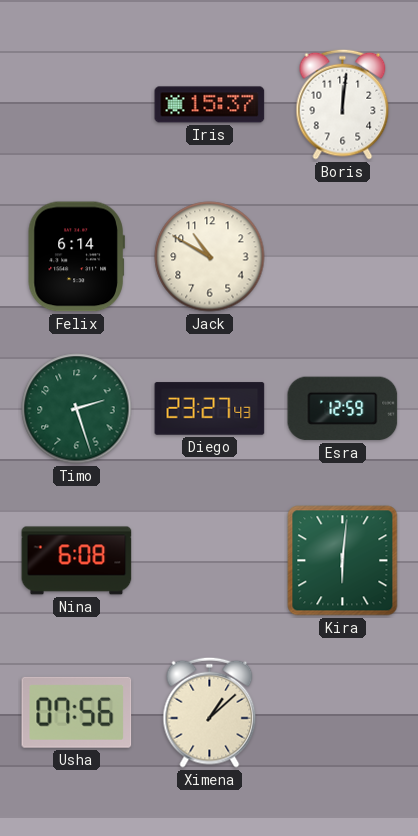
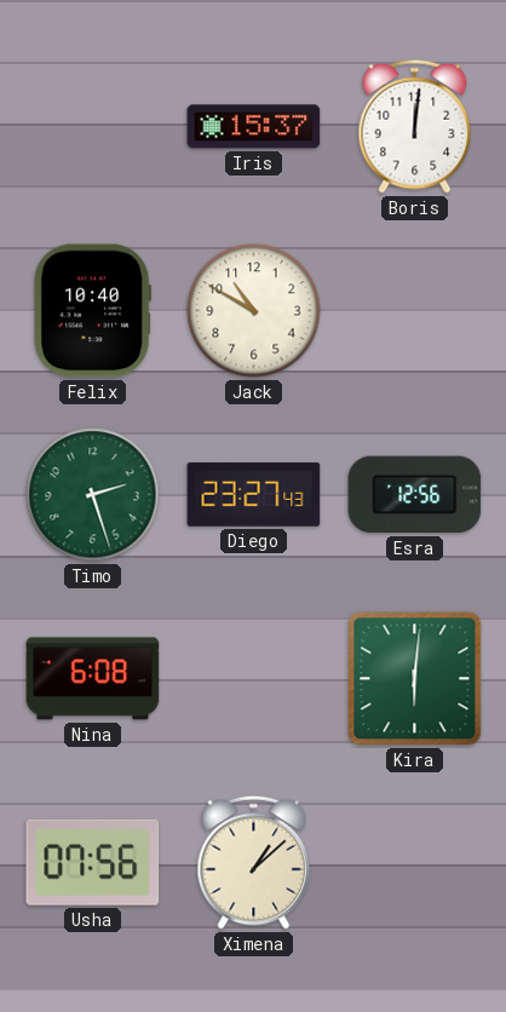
Felix: 6:14 -> 10:40 (92, 311)
Esra: 12:59 -> 12:56 (415, 495)
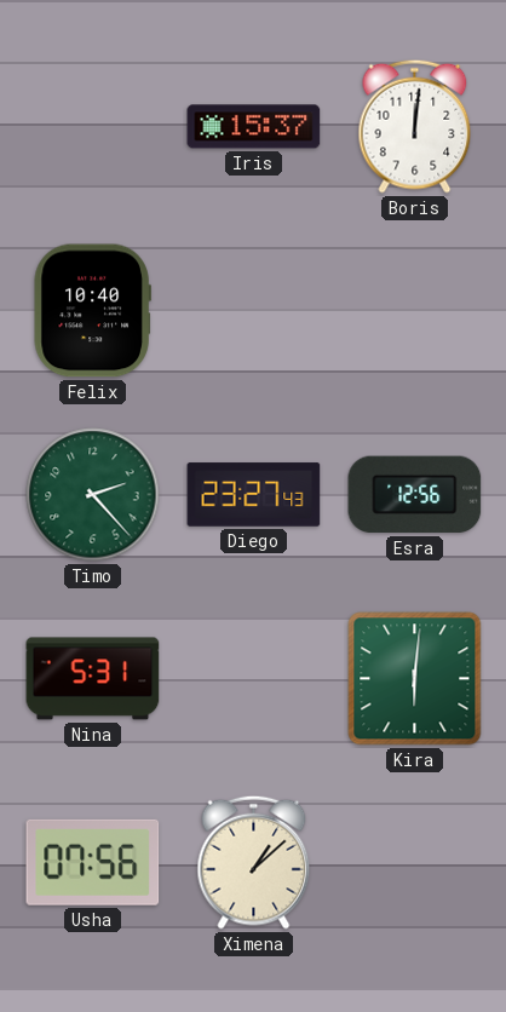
Jack: 10:50 -> none (254, 311)
Timo: 2:27 -> 2:23 (93, 495)
Nina: 6:08 -> 5:31 (93, 679)
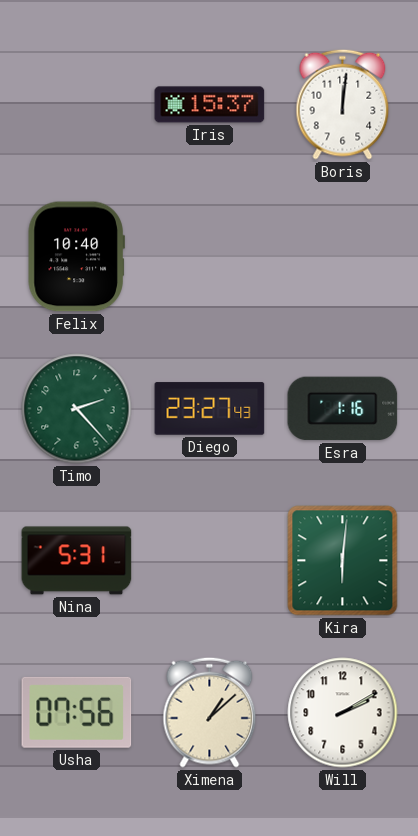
Esra: 12:56 -> 1:16 (343, 409)
Will: none -> 2:10 (343, 713)
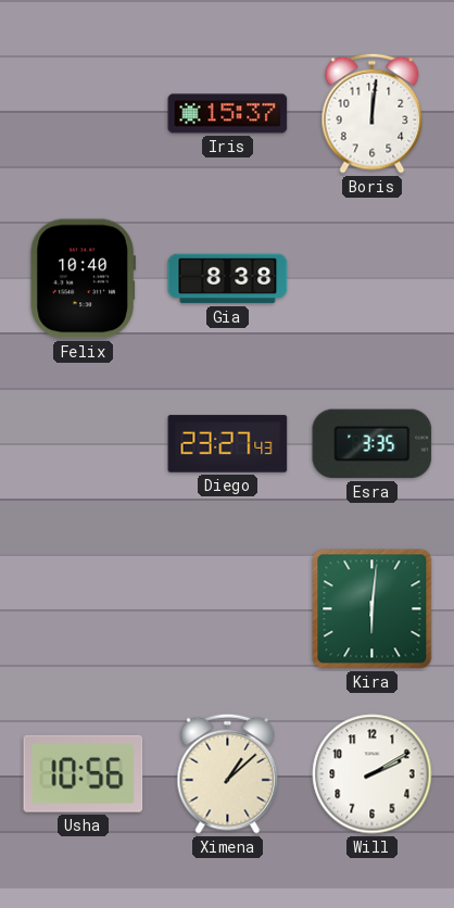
Gia: none -> 8:38 (228, 279)
Timo: 2:23 -> none (77, 409)
Esra: 1:16 -> 3:35 (373, 444)
Nina: 5:31 -> none (77, 561)
Usha: 07:56 -> 10:56 (84, 773)
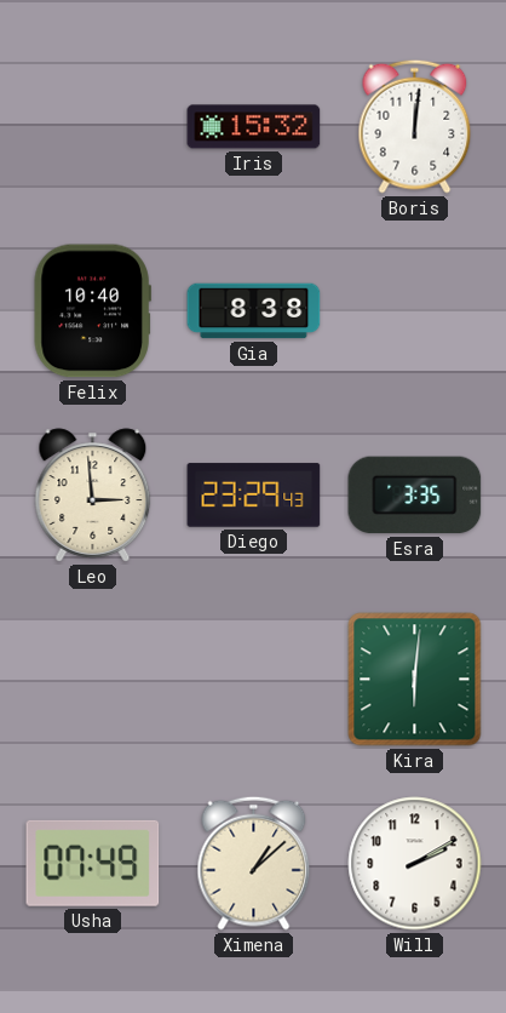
Iris: 15:37 -> 15:32 (254, 127)
Leo: none -> 2:59 (93, 496)
Diego: 23:27 -> 23:29 (254, 496)
Usha: 10:56 -> 07:49 (93, 863)
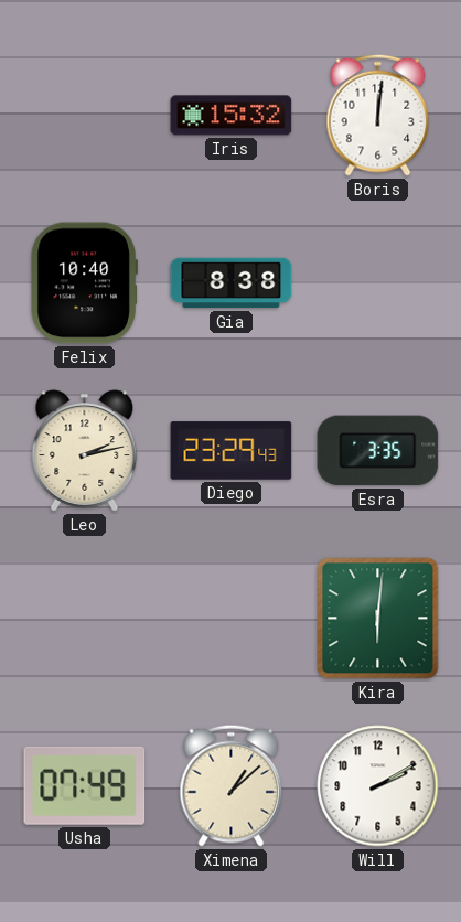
Leo: 2:59 -> 2:13 (85, 451)
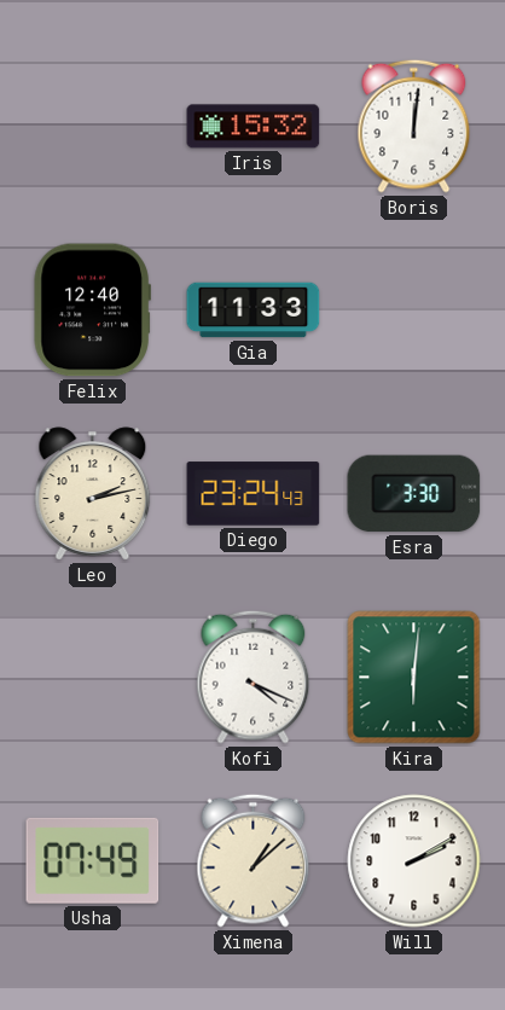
Felix: 10:40 -> 12:40 (92, 310)
Gia: 8:38 -> 11:33 (254, 310)
Diego: 23:29 -> 23:24 (254, 494)
Esra: 3:35 -> 3:30 (414, 494)
Kofi: none -> 4:19 (254, 677)
